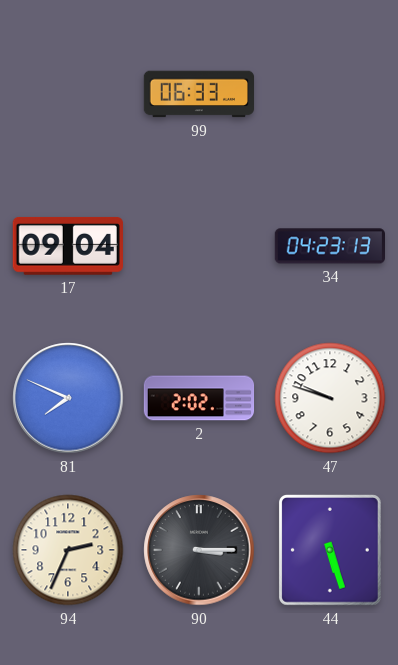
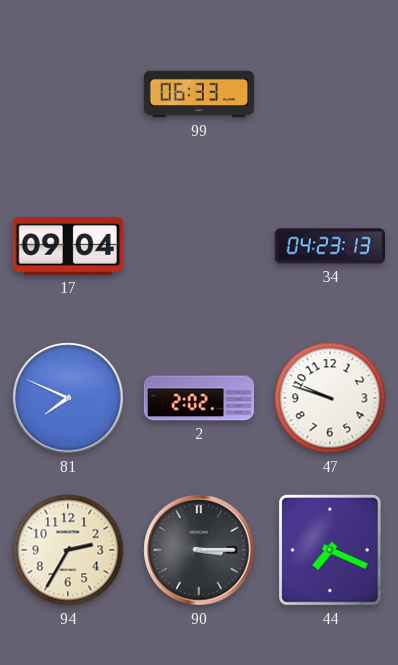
94: 2:34 -> 2:35 (68, 550)
44: 5:27 -> 7:19 (331, 551)
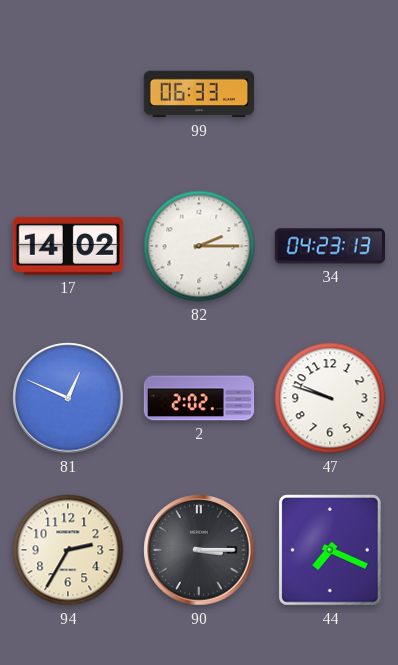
17: 09:04 -> 14:02 (68, 246)
82: none -> 2:15 (199, 246)
81: 7:49 -> 12:49 (68, 398)
